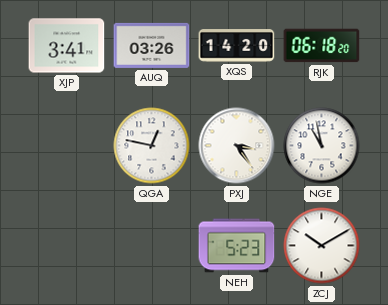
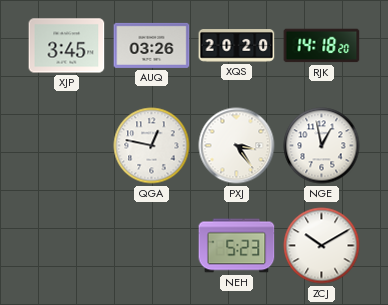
XJP: 3:41 -> 3:45 (67, 46)
XQS: 14:20 -> 20:20 (237, 46)
RJK: 06:18 -> 14:18 (322, 46)
NGE: 10:58 -> 12:58 (322, 146)
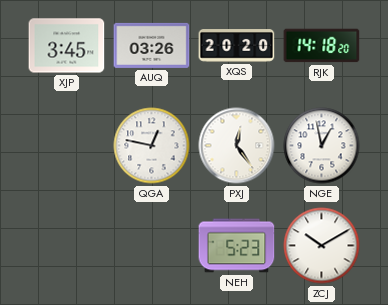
PXJ: 3:24 -> 12:24 (237, 146)
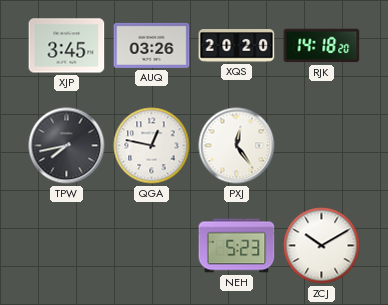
TPW: none -> 7:43 (67, 146)
NGE: 12:58 -> none (322, 146)
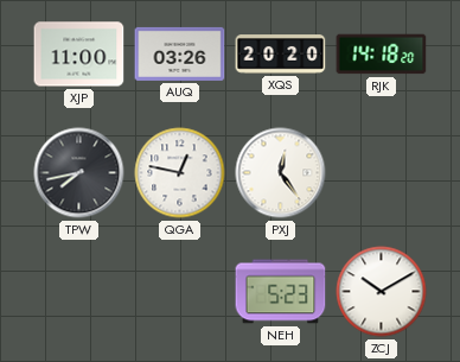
XJP: 3:45 -> 11:00 (79, 55)
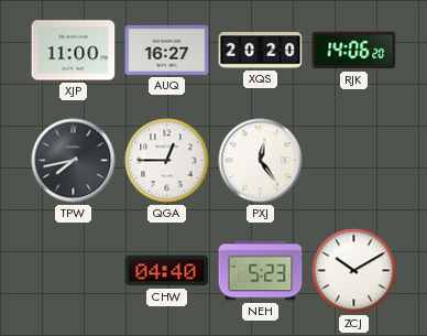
AUQ: 03:26 -> 16:27 (167, 50)
RJK: 14:18 -> 14:06 (354, 51)
QGA: 12:47 -> 12:45 (167, 161)
CHW: none -> 04:40 (167, 271)
